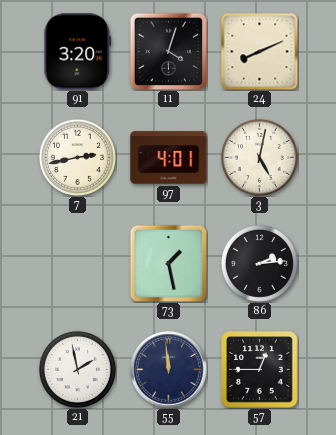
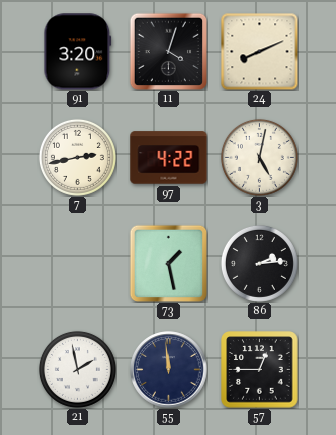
97: 4:01 -> 4:22 (169, 158)
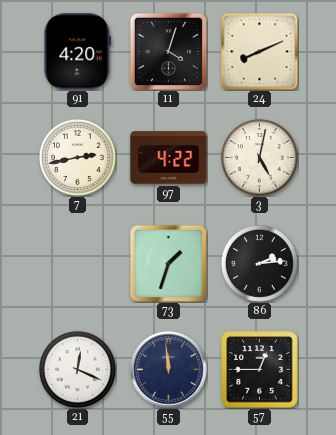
91: 3:20 -> 4:20 (78, 52)
73: 1:28 -> 1:33 (168, 263)
21: 1:58 -> 12:19 (77, 369)
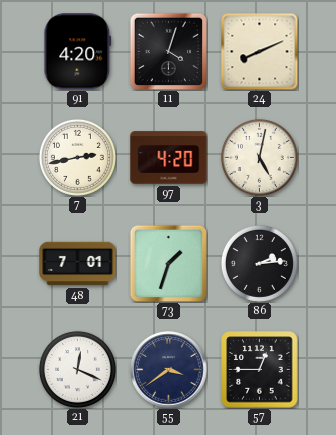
97: 4:22 -> 4:20 (169, 158)
48: none -> 7:01 (78, 264)
55: 11:59 -> 3:39 (169, 370)
